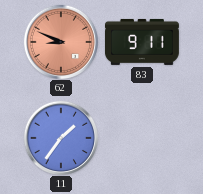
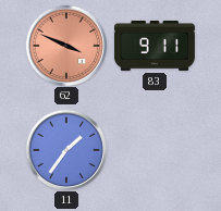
62: 8:49 -> 3:49 (65, 45)
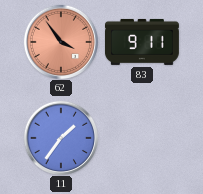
62: 3:49 -> 3:54 (60, 41)
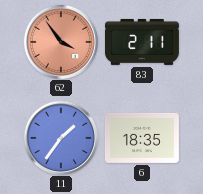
83: 9:11 -> 2:11 (142, 42)
6: none -> 18:35 (142, 138)
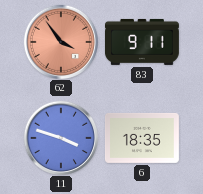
83: 2:11 -> 9:11 (142, 42)
11: 1:36 -> 3:48 (60, 137)
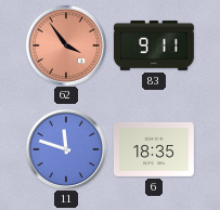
11: 3:48 -> 11:48 (65, 148)
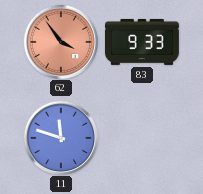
83: 9:11 -> 9:33 (142, 42)
6: 18:35 -> none (154, 149)
